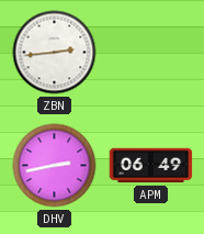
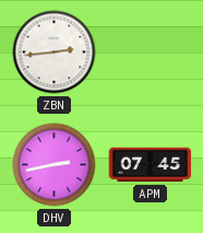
APM: 06:49 -> 07:45 (151, 165)
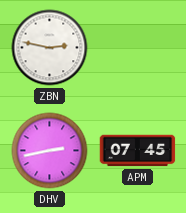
ZBN: 2:44 -> 2:47 (50, 48)
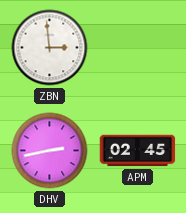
ZBN: 2:47 -> 2:59 (50, 48)
APM: 07:45 -> 02:45 (138, 151)
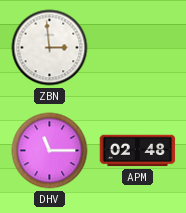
DHV: 2:43 -> 11:15 (50, 151)
APM: 02:45 -> 02:48 (138, 151)
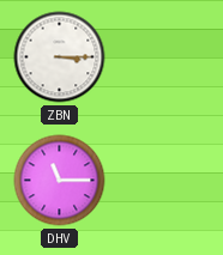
ZBN: 2:59 -> 3:15 (60, 57)
APM: 02:48 -> none (138, 151)
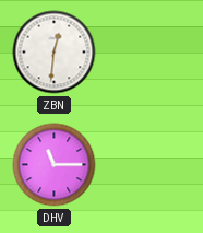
ZBN: 3:15 -> 12:31 (55, 53)
